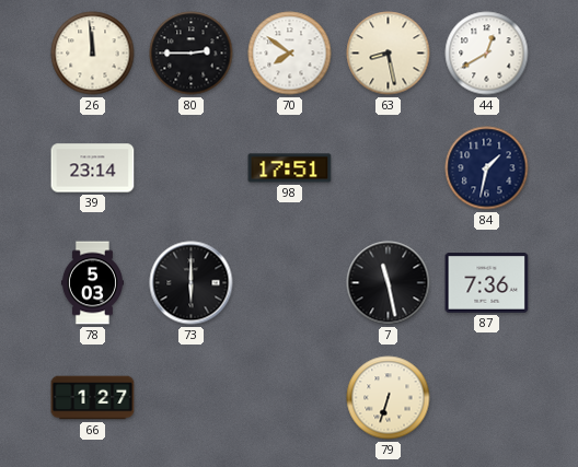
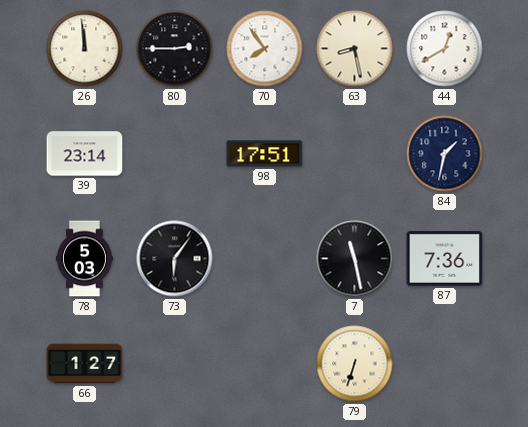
70: 7:51 -> 7:54 (265, 49)
73: 6:00 -> 6:06 (175, 259)
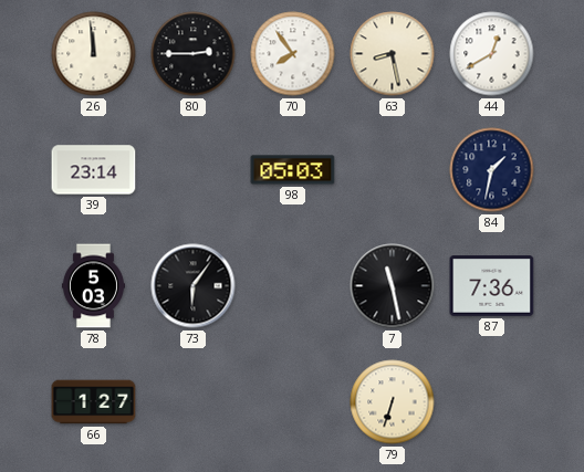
98: 17:51 -> 05:03 (293, 170)
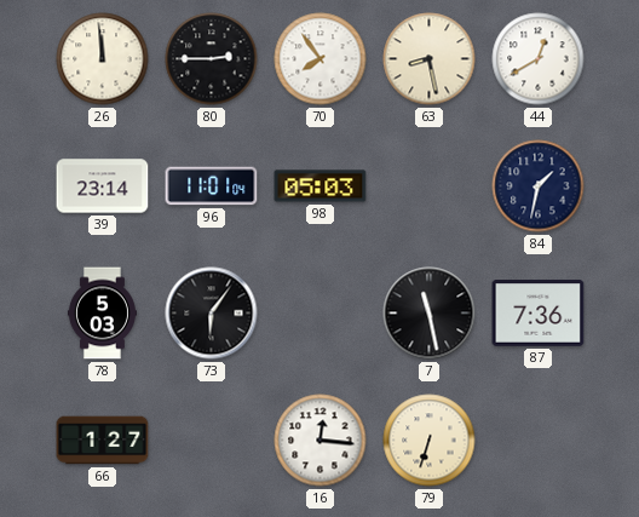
96: none -> 11:01 (212, 186)
16: none -> 12:16 (321, 441)
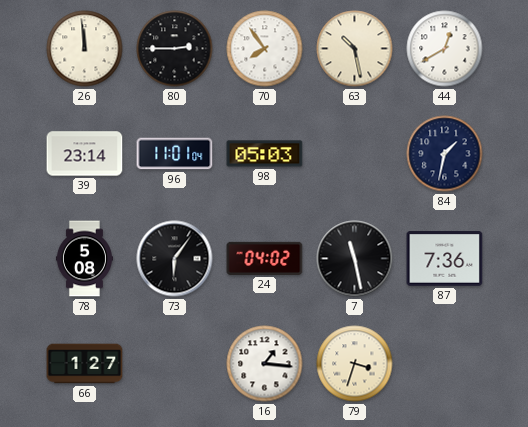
63: 8:28 -> 10:28 (355, 49)
78: 5:03 -> 5:08 (84, 259)
24: none -> 04:02 (265, 258)
16: 12:16 -> 1:16 (265, 364)
79: 6:33 -> 3:33 (355, 364)
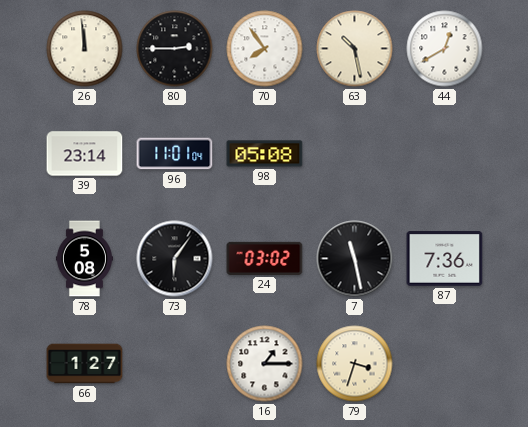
98: 05:03 -> 05:08 (265, 154)
84: 1:32 -> none (445, 154)
24: 04:02 -> 03:02 (265, 258)
16: 1:16 -> 1:15 (265, 364)
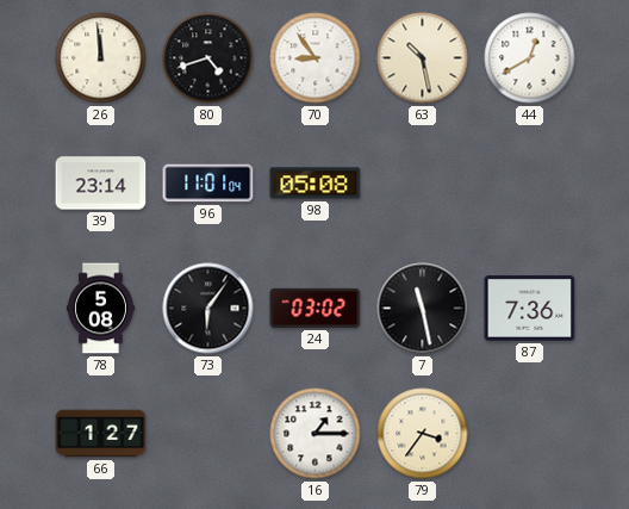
80: 2:45 -> 4:42 (208, 58)
70: 7:54 -> 8:54 (316, 58)
79: 3:33 -> 3:36 (423, 434)
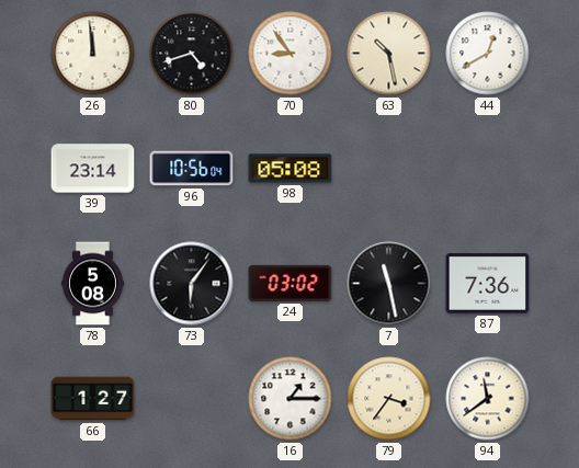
96: 11:01 -> 10:56 (192, 169)
94: none -> 11:39 (488, 399)
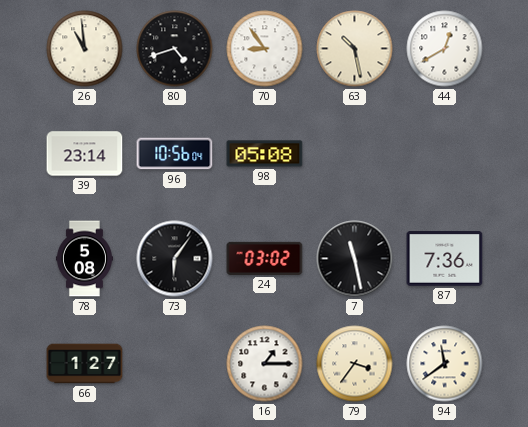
26: 11:59 -> 10:59 (85, 49)
